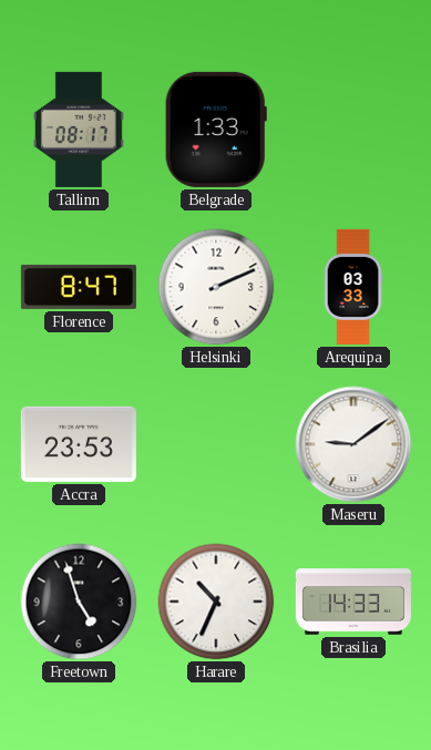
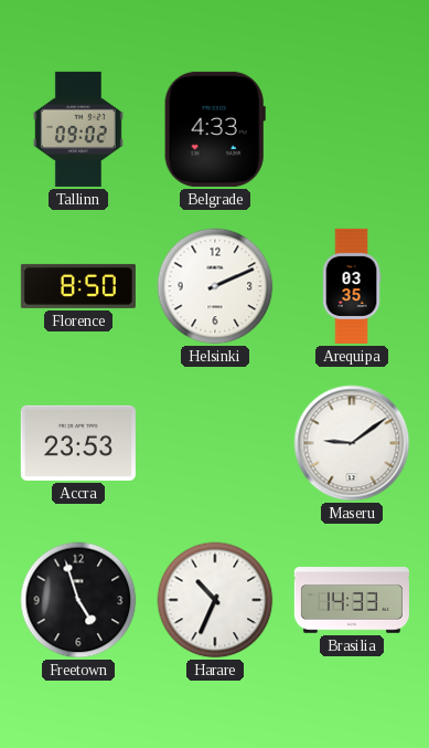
Tallinn: 08:17 -> 09:02 (78, 129)
Belgrade: 1:33 -> 4:33 (215, 129)
Florence: 8:47 -> 8:50 (78, 286)
Arequipa: 03:33 -> 03:35 (352, 286)
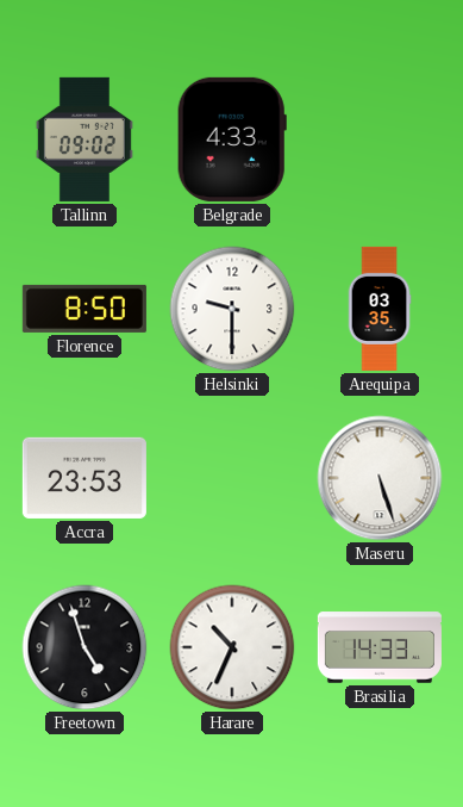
Helsinki: 2:11 -> 9:30 (232, 309)
Maseru: 9:09 -> 5:27 (380, 478)
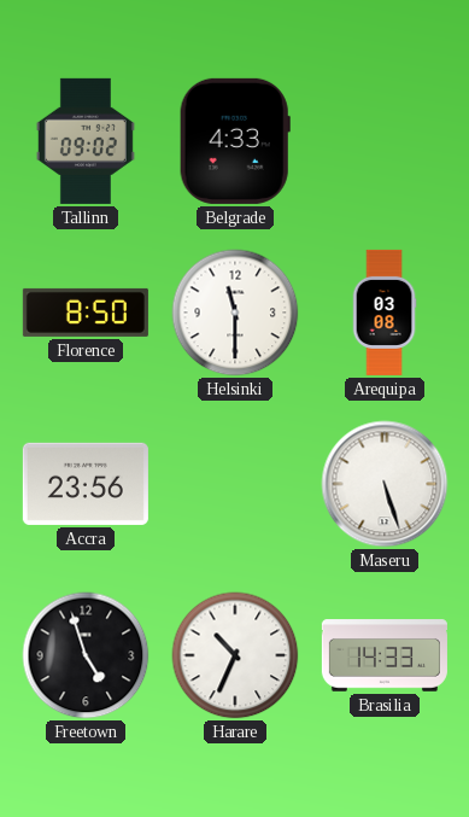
Helsinki: 9:30 -> 11:30 (235, 313)
Arequipa: 03:35 -> 03:08 (385, 313)
Accra: 23:53 -> 23:56 (86, 484)
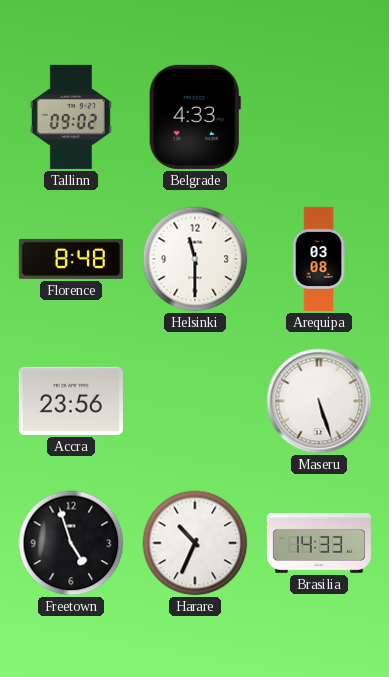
Florence: 8:50 -> 8:48 (71, 259)
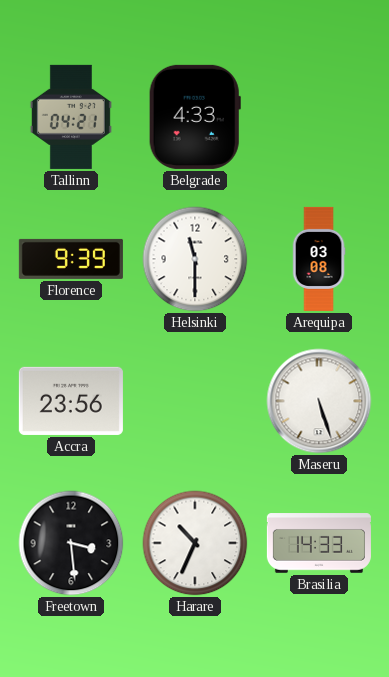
Tallinn: 09:02 -> 04:21 (71, 117)
Florence: 8:48 -> 9:39 (71, 259)
Freetown: 4:57 -> 3:29 (71, 543)
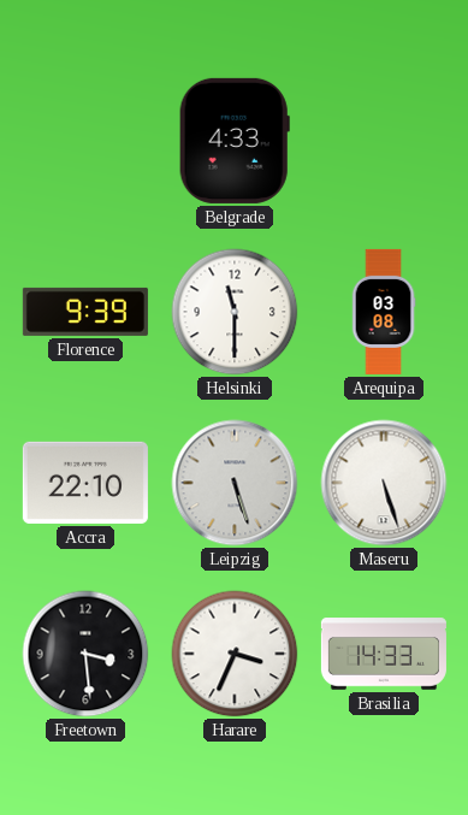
Tallinn: 04:21 -> none (71, 117)
Accra: 23:56 -> 22:10 (85, 483)
Leipzig: none -> 5:27 (235, 483)
Harare: 10:34 -> 3:34 (235, 654)
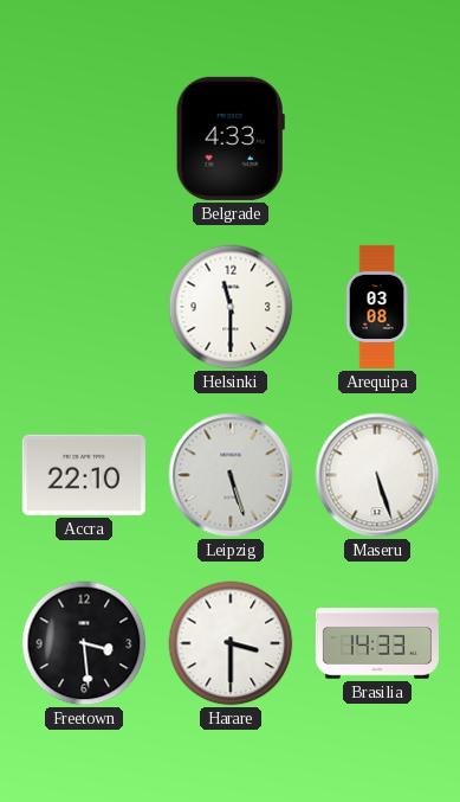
Florence: 9:39 -> none (85, 312)
Harare: 3:34 -> 3:30 (231, 643)
